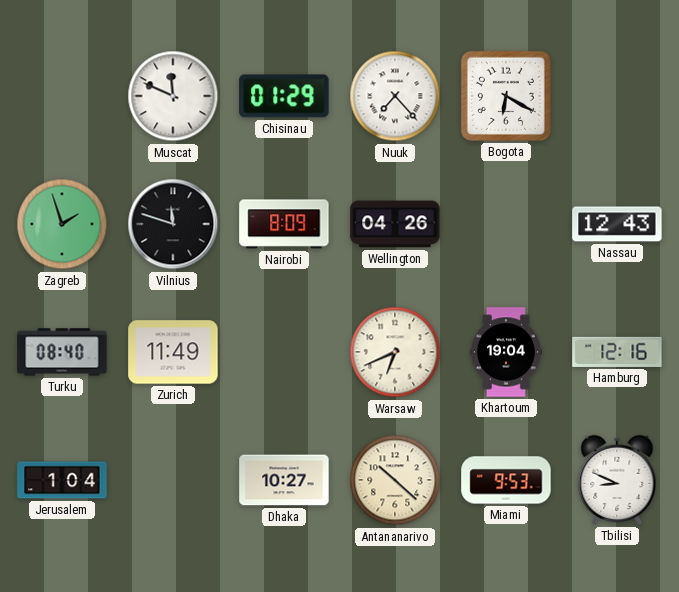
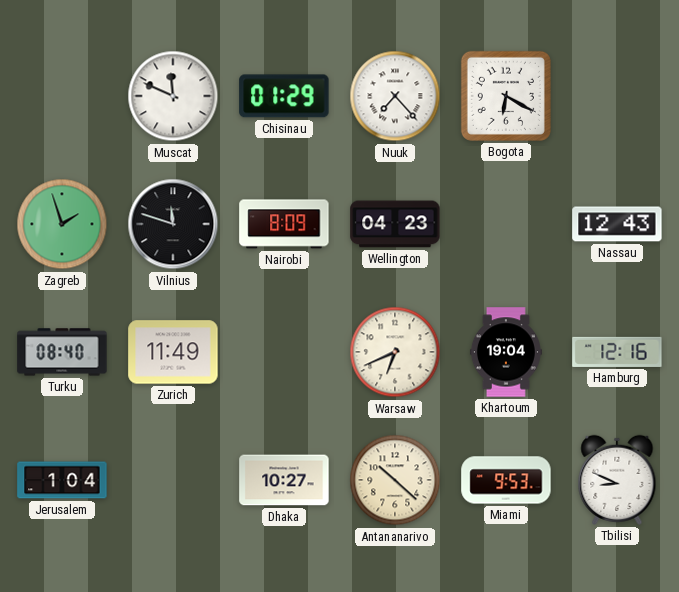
Wellington: 04:26 -> 04:23 (395, 224)
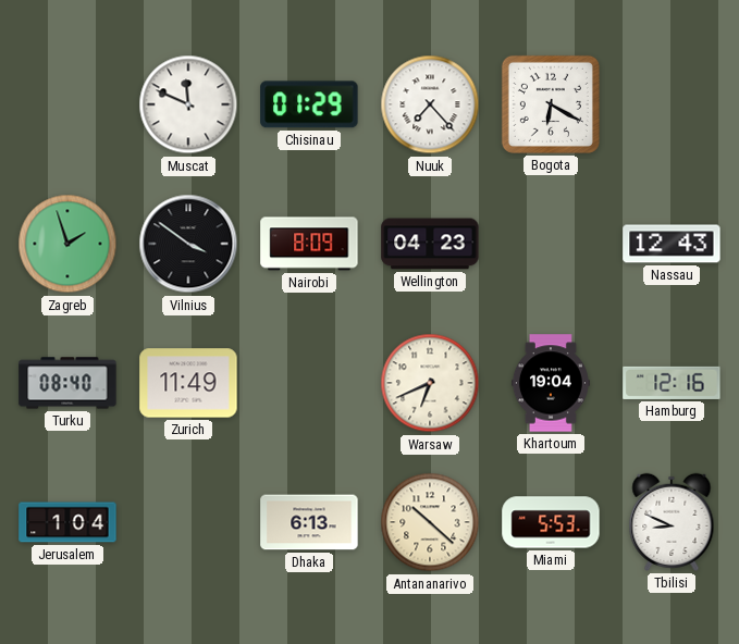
Vilnius: 11:48 -> 3:51 (188, 244)
Dhaka: 10:27 -> 6:13 (309, 522)
Miami: 9:53 -> 5:53 (551, 522)
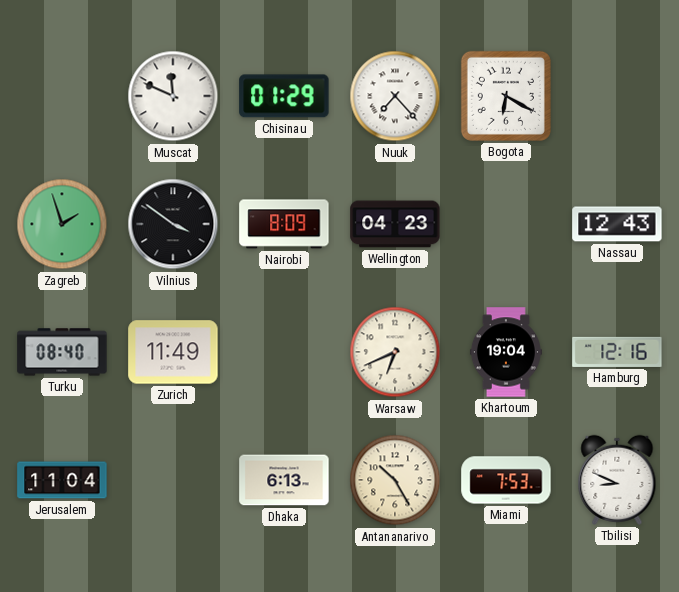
Jerusalem: 1:04 -> 11:04 (62, 480)
Antananarivo: 10:22 -> 10:25 (395, 480)
Miami: 5:53 -> 7:53 (506, 480)
